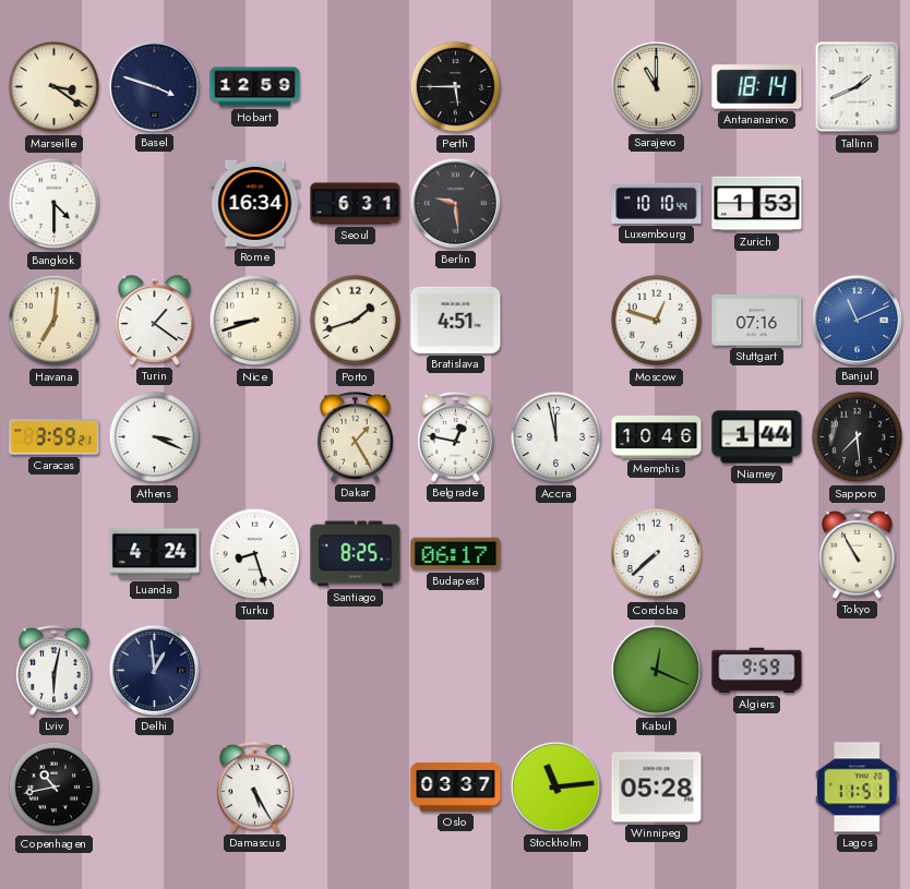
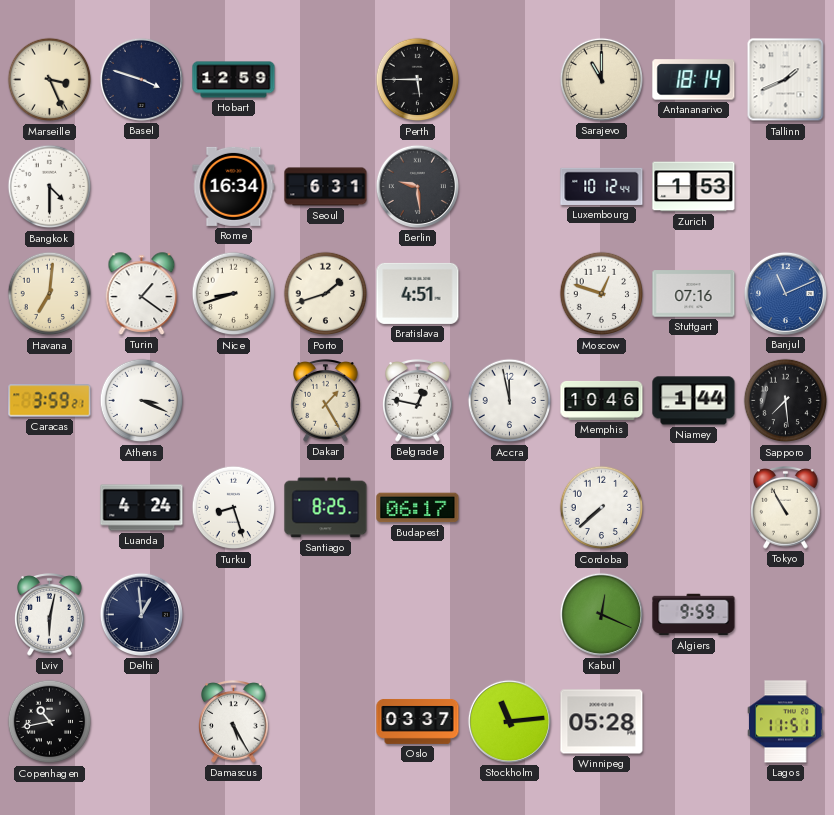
Marseille: 3:21 -> 3:26 (50, 80)
Luxembourg: 10:10 -> 10:12 (602, 186)
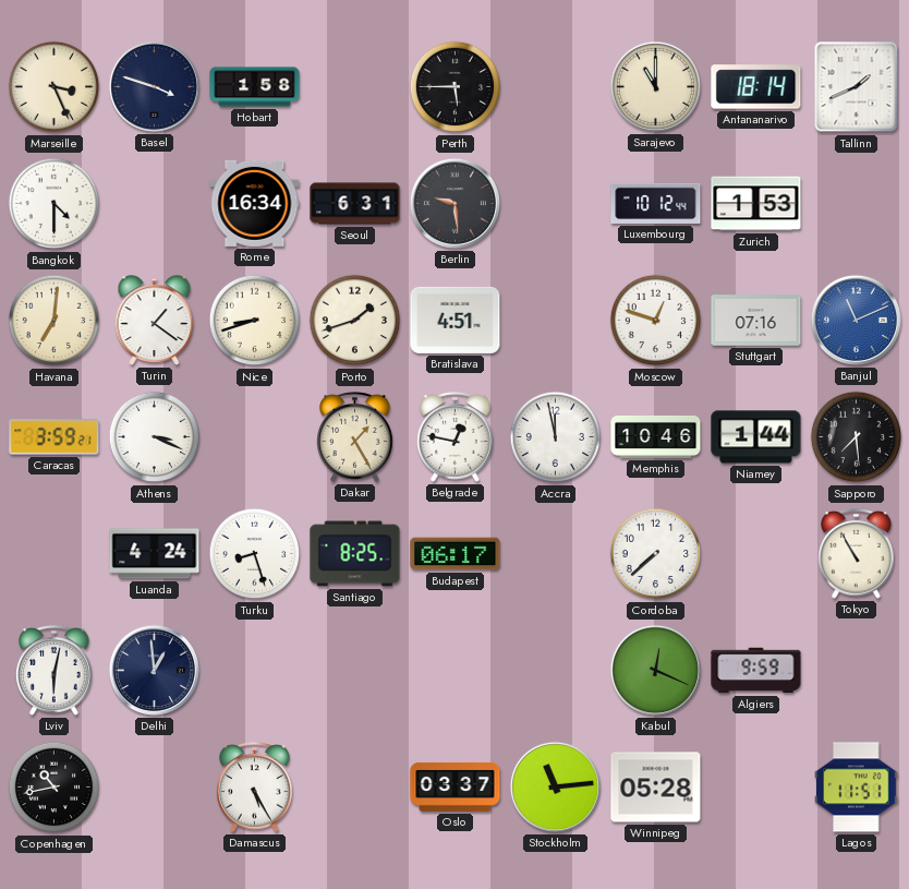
Hobart: 12:59 -> 1:58 (255, 87)
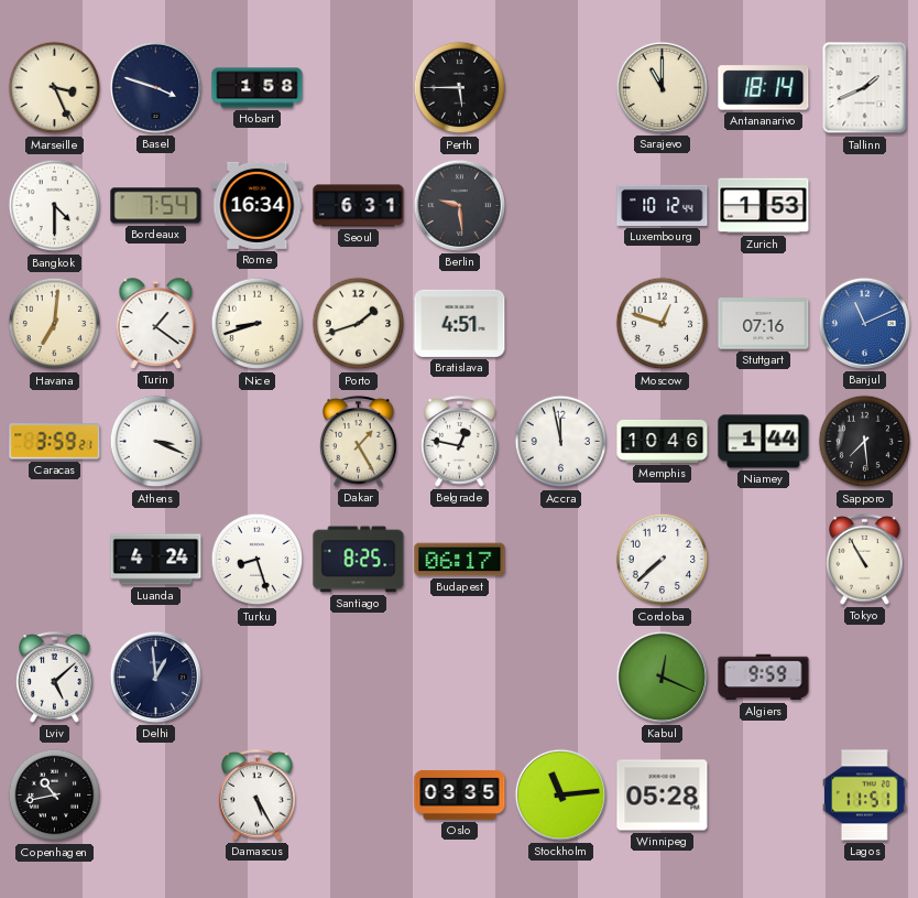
Bordeaux: none -> 7:54 (156, 206)
Lviv: 6:02 -> 5:08 (55, 678)
Oslo: 03:37 -> 03:35 (460, 794)
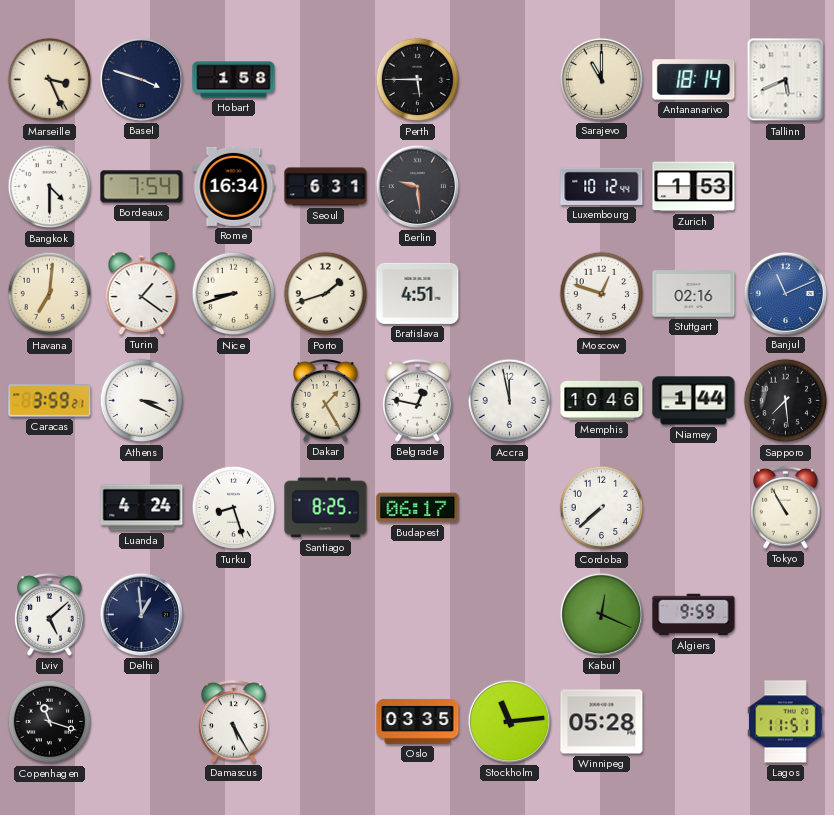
Tallinn: 1:41 -> 5:41 (786, 80)
Stuttgart: 07:16 -> 02:16 (694, 294)
Copenhagen: 10:43 -> 11:18 (50, 722)
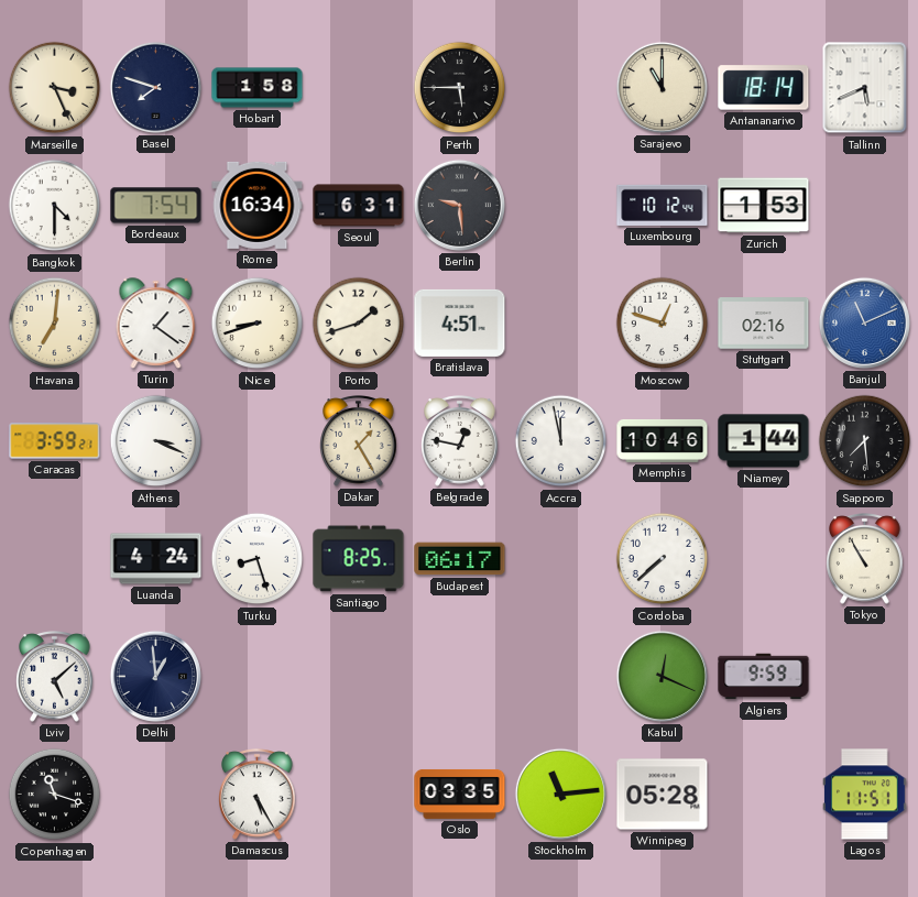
Basel: 3:48 -> 7:48 (155, 87)
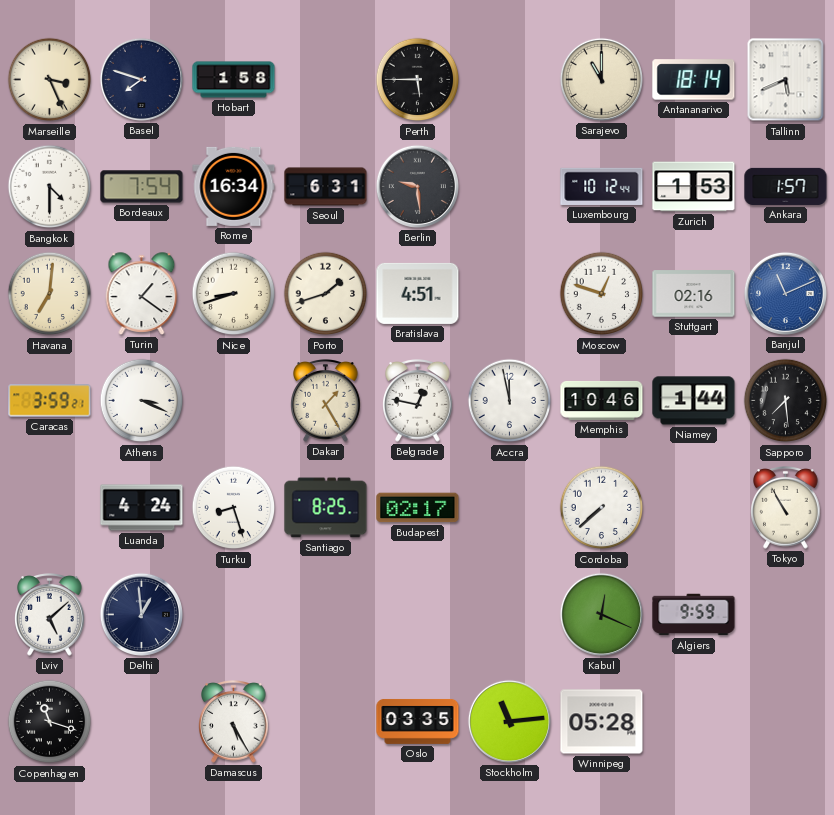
Ankara: none -> 1:57 (786, 186)
Budapest: 06:17 -> 02:17 (418, 508)
Lagos: 11:51 -> none (865, 795)
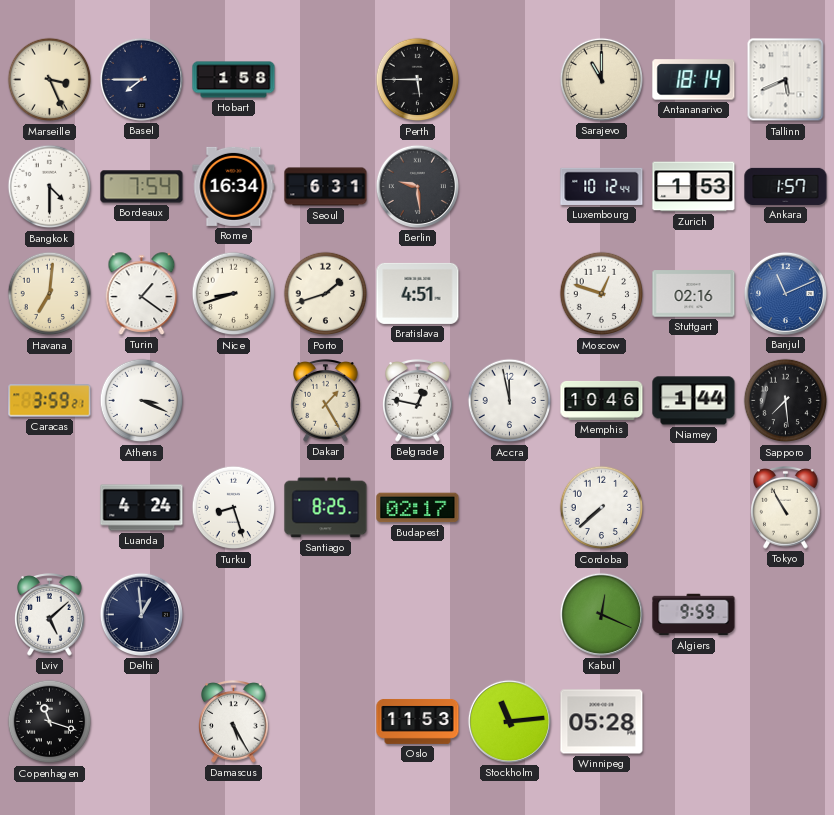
Basel: 7:48 -> 7:45 (141, 79)
Oslo: 03:35 -> 11:53 (418, 721)
